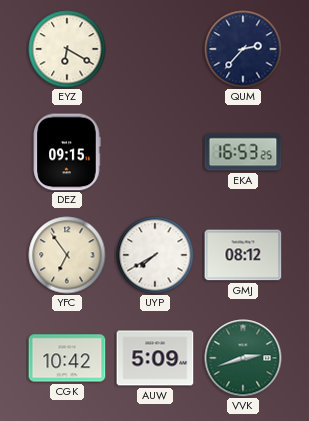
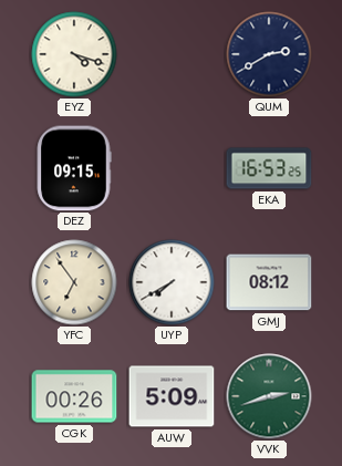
EYZ: 6:20 -> 4:18 (74, 54)
QUM: 2:37 -> 2:40 (269, 54)
CGK: 10:42 -> 00:26 (74, 396)
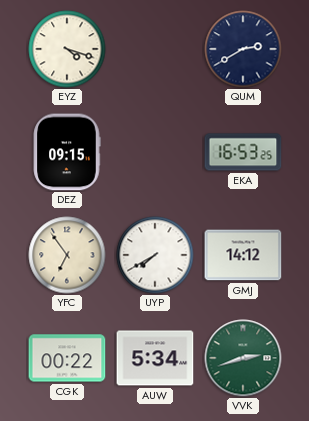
GMJ: 08:12 -> 14:12 (243, 255)
CGK: 00:26 -> 00:22 (67, 358)
AUW: 5:09 -> 5:34 (155, 358)
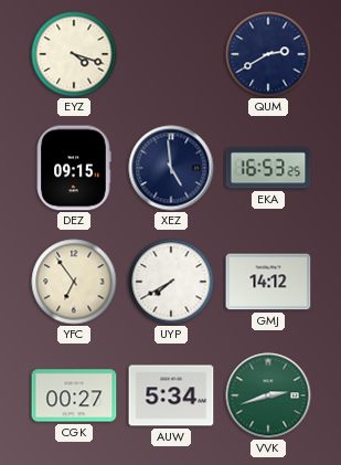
XEZ: none -> 4:59 (171, 168)
CGK: 00:22 -> 00:27 (74, 395)
